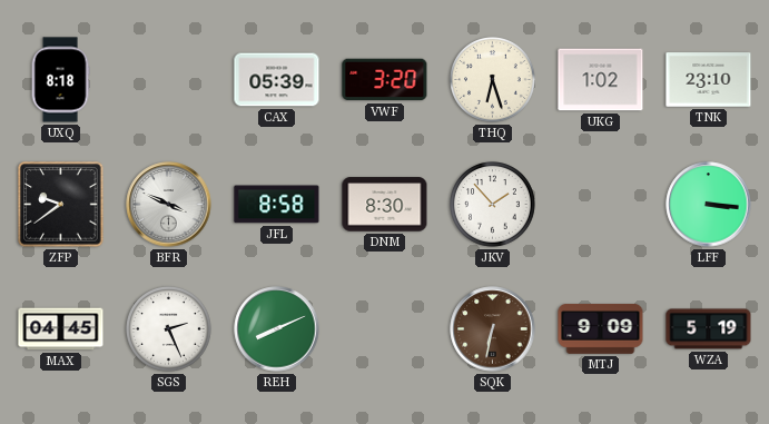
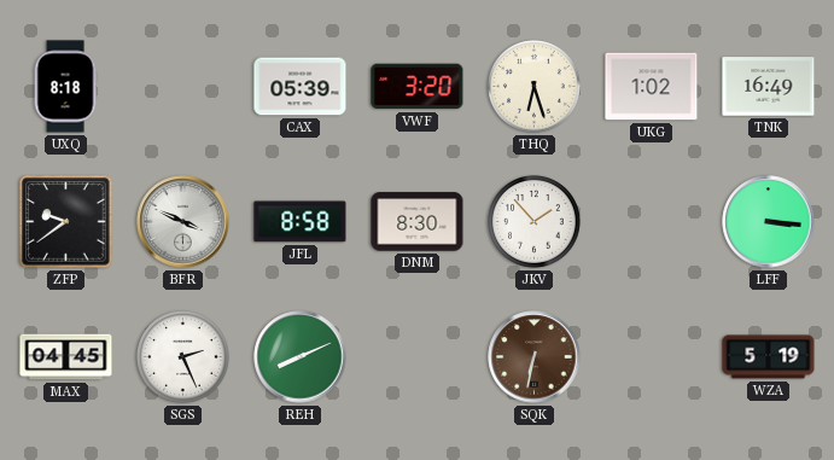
TNK: 23:10 -> 16:49 (769, 87)
MTJ: 9:09 -> none (601, 329)
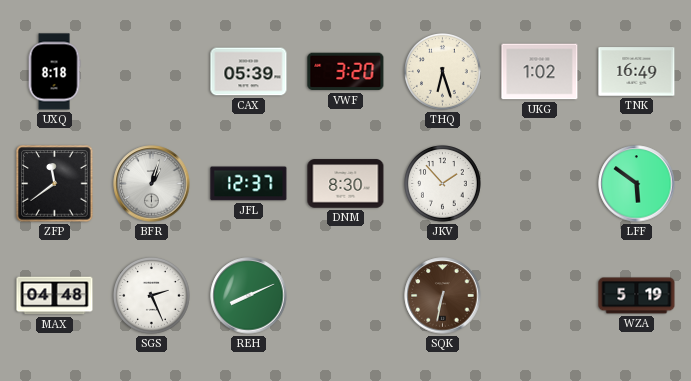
ZFP: 9:39 -> 11:39 (55, 184)
BFR: 3:49 -> 1:03 (152, 184)
JFL: 8:58 -> 12:37 (249, 184)
LFF: 3:16 -> 5:51 (637, 184)
MAX: 04:45 -> 04:48 (55, 296)
